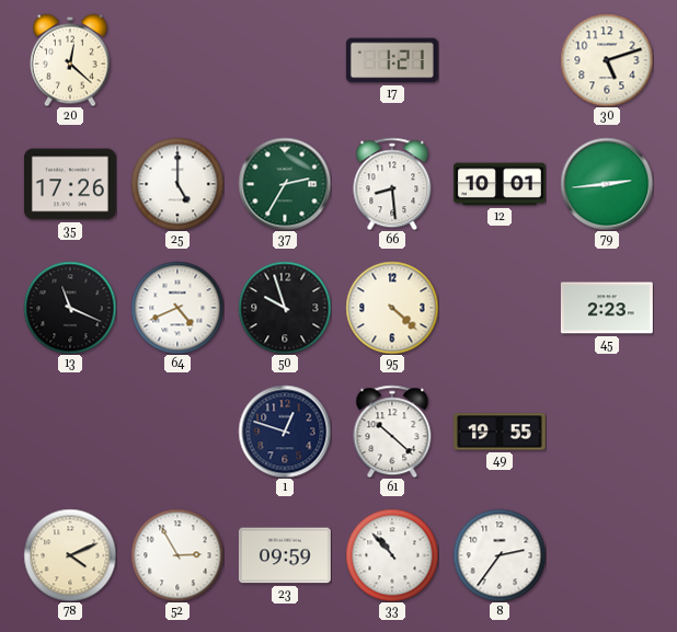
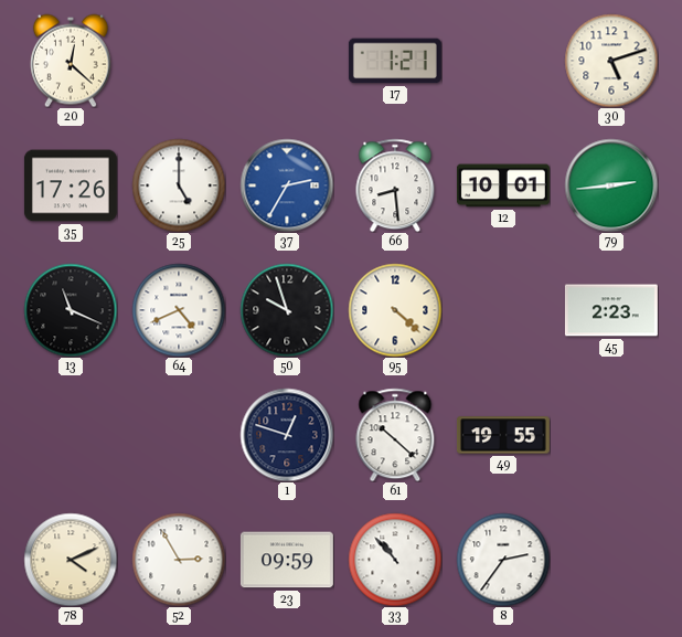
37 dial: green -> blue (287, 185)
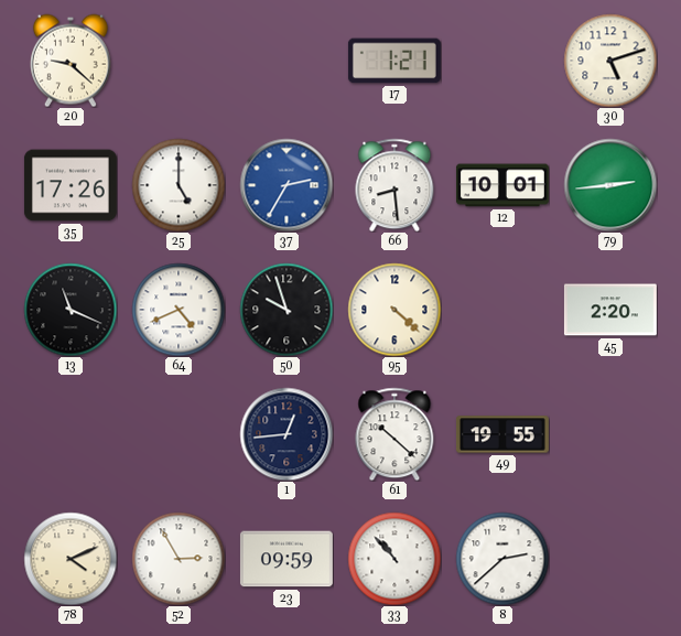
20: 12:22 -> 9:22 (71, 61)
45: 2:23 -> 2:20 (610, 310)
1: 12:48 -> 12:44 (287, 434)
8: 2:36 -> 2:38 (502, 559)
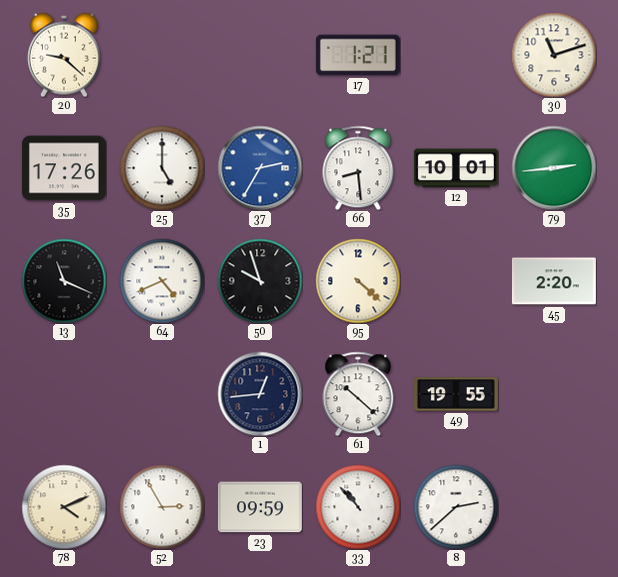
30: 5:12 -> 11:12 (554, 55)
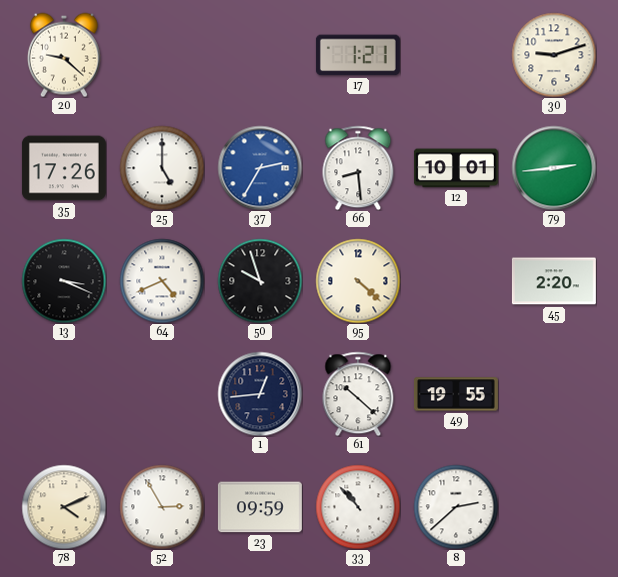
30: 11:12 -> 9:12 (554, 55)
13: 11:19 -> 3:19 (64, 281)
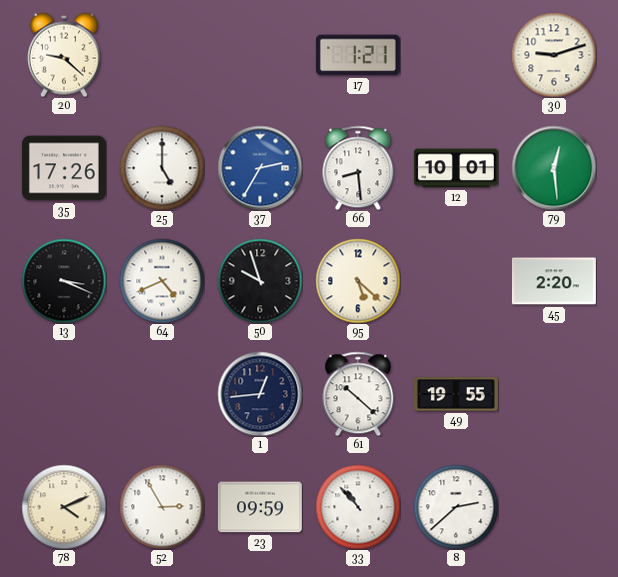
79: 2:44 -> 12:29 (554, 168)
95: 4:22 -> 5:22 (358, 281)
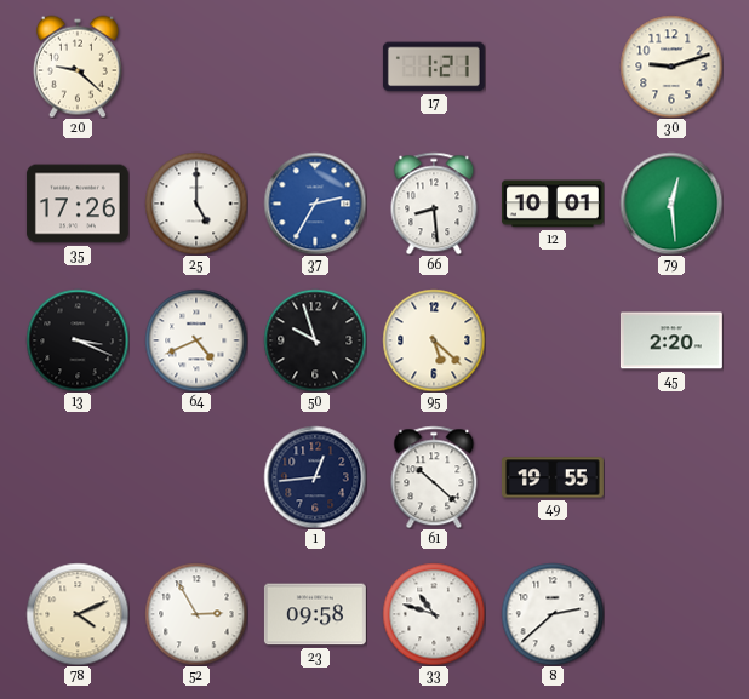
23: 09:59 -> 09:58 (315, 614)
33: 10:53 -> 10:48 (434, 614)
